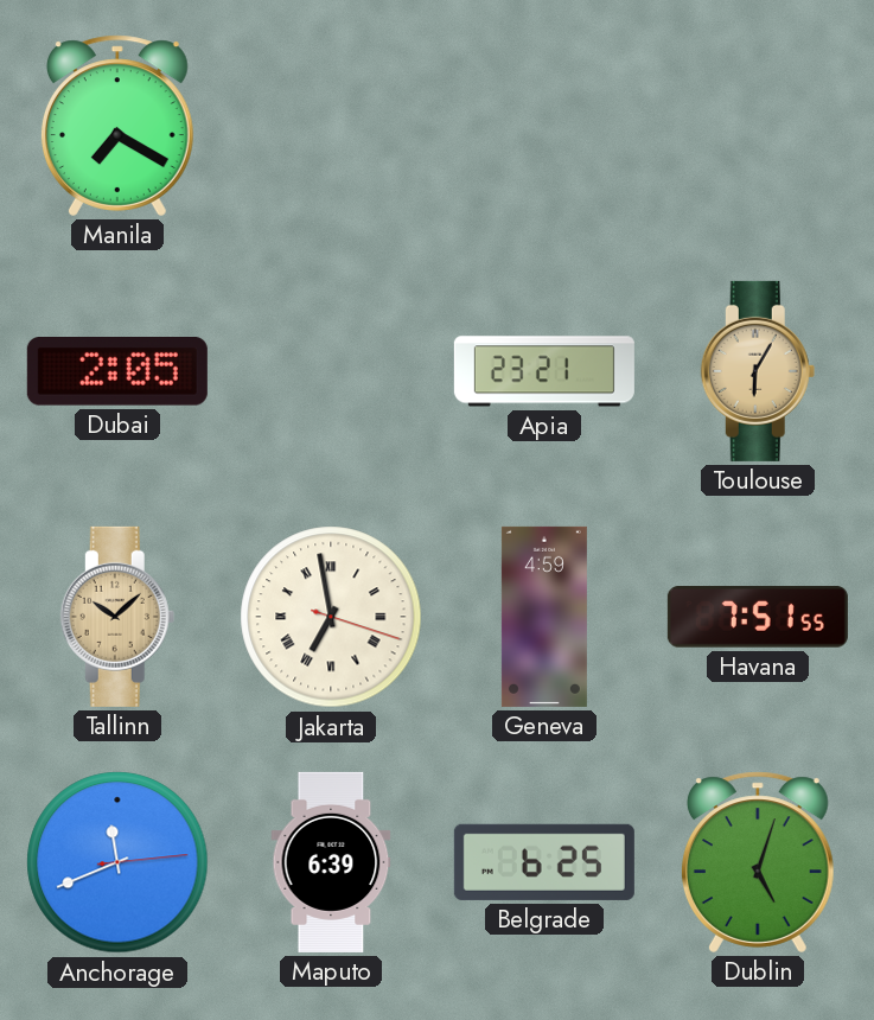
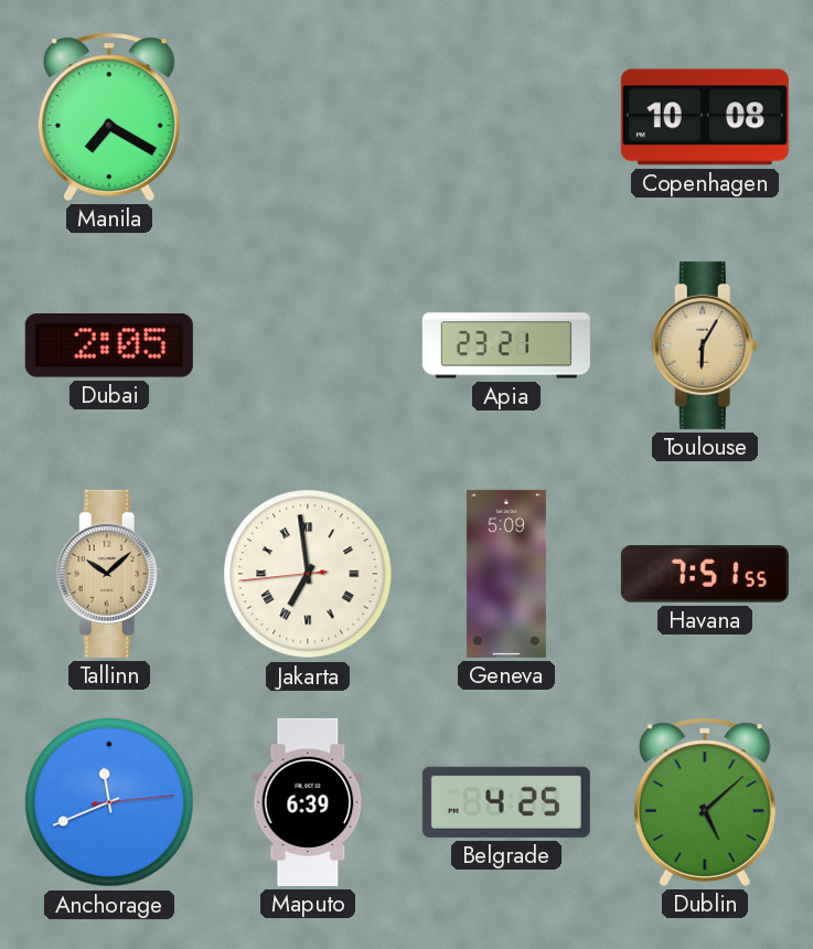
Copenhagen: none -> 10:08 (705, 117)
Jakarta: 6:58:18 -> 6:58:44 (308, 574)
Geneva: 4:59 -> 5:09 (506, 574)
Belgrade: 6:25 -> 4:25 (506, 802)
Dublin: 5:03 -> 5:08 (705, 802)
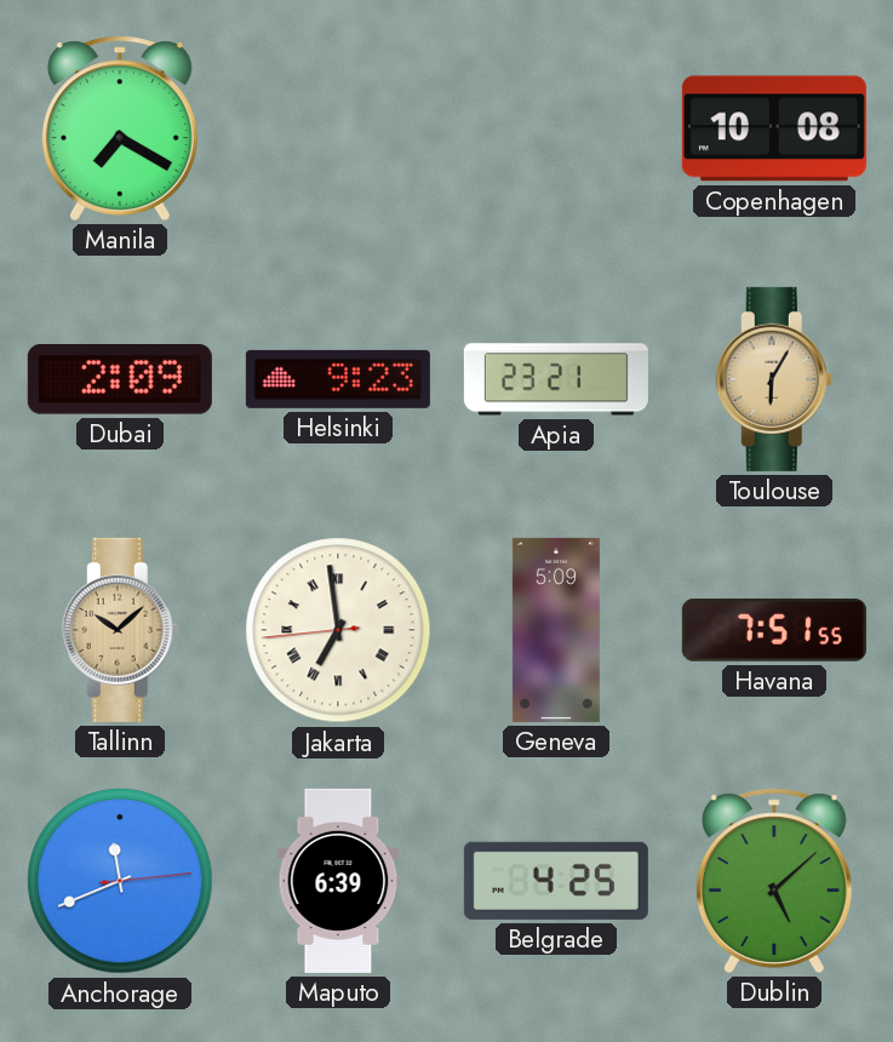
Dubai: 2:05 -> 2:09 (120, 380)
Helsinki: none -> 9:23 (338, 379)
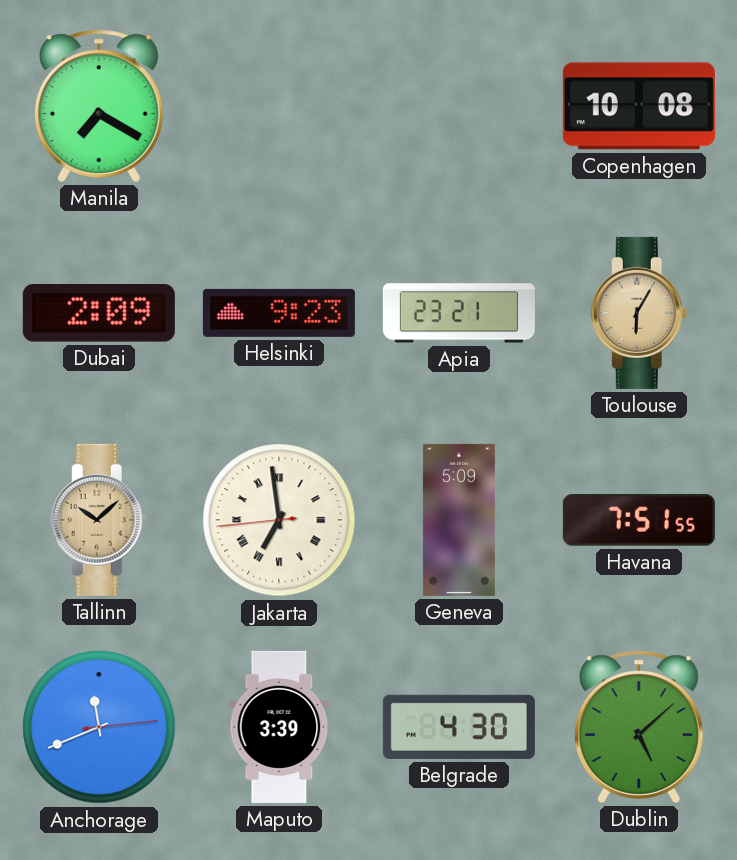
Maputo: 6:39 -> 3:39 (279, 727)
Belgrade: 4:25 -> 4:30 (459, 727)
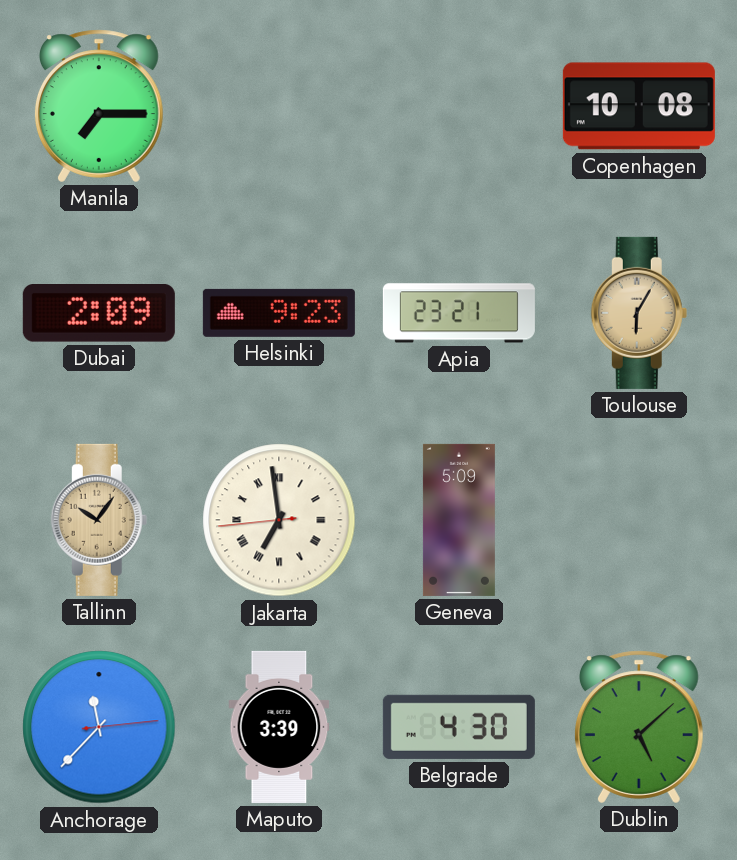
Manila: 7:20 -> 7:15 (99, 106)
Tallinn: 10:08 -> 10:06 (99, 520)
Havana: 7:51 -> none (639, 520)
Anchorage: 11:41 -> 11:37 (99, 727)
